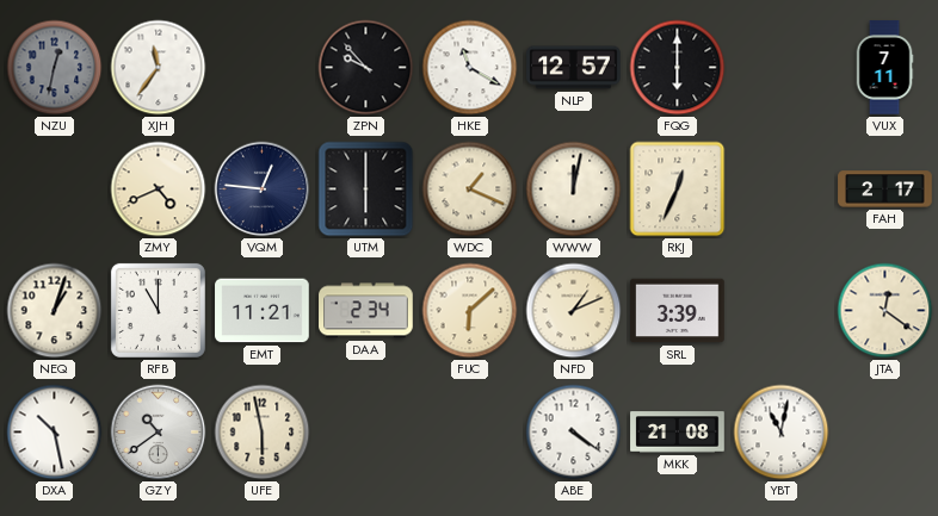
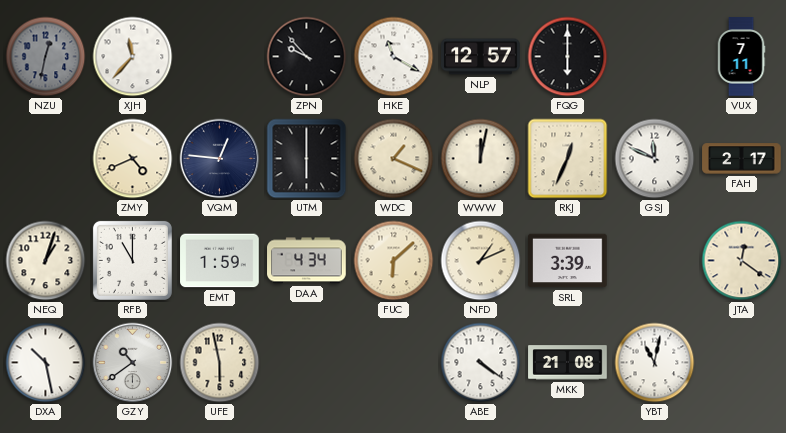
XJH: 11:36 -> 11:37 (133, 57)
GSJ: none -> 11:49 (655, 159)
EMT: 11:21 -> 1:59 (220, 261)
DAA: 2:34 -> 4:34 (307, 261)
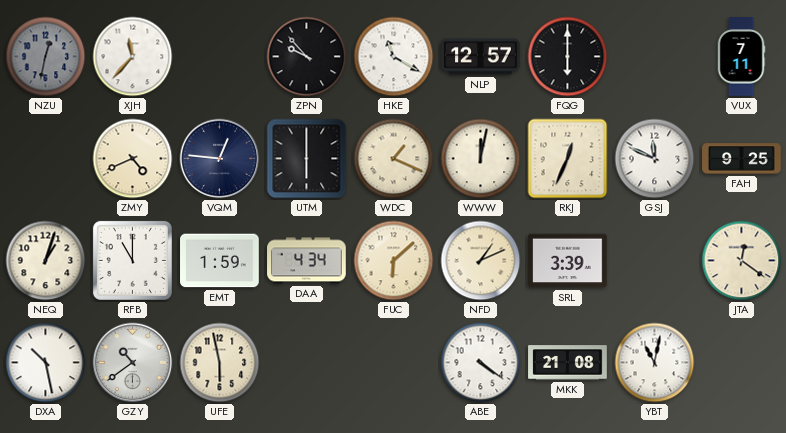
FAH: 2:17 -> 9:25 (742, 159)
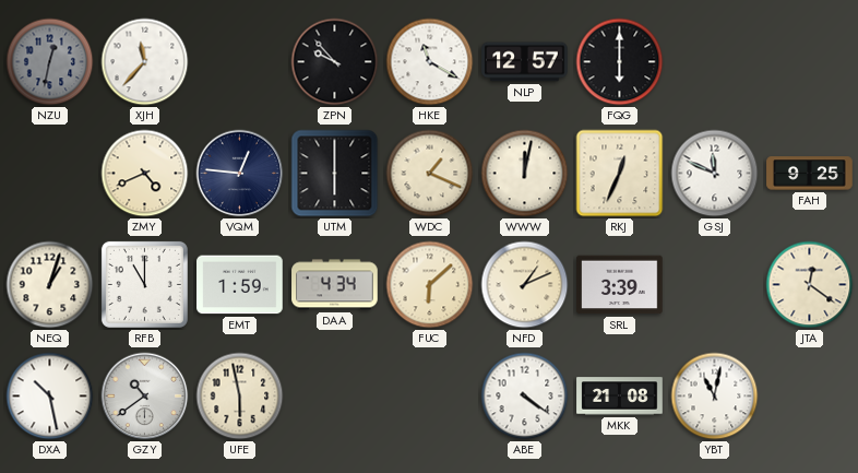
VUX: 7:11 -> none (741, 57)
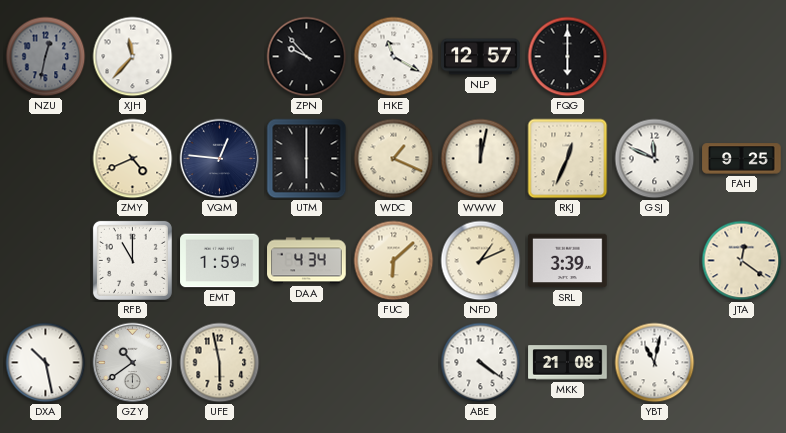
NEQ: 1:03 -> none (50, 285)
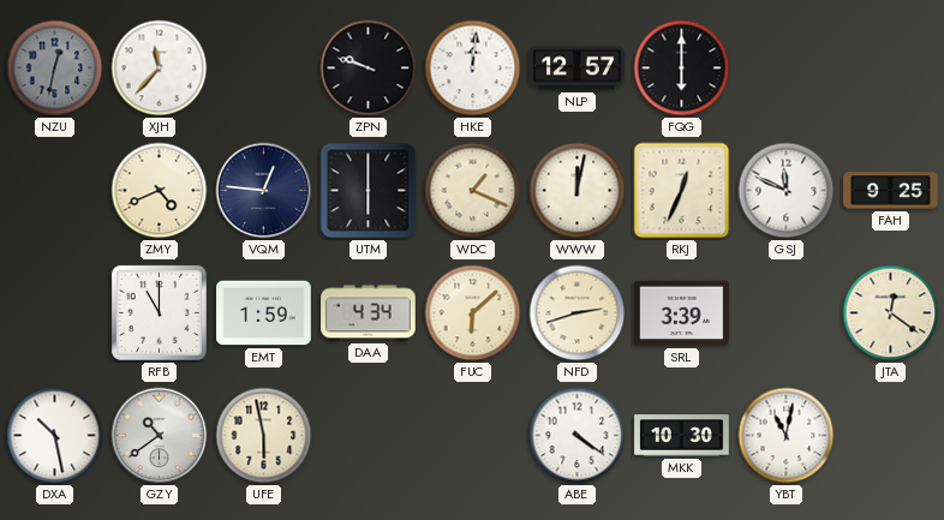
ZPN: 9:53 -> 9:48 (369, 68)
HKE: 11:20 -> 12:01 (473, 68)
NFD: 1:11 -> 2:42 (578, 313)
MKK: 21:08 -> 10:30 (682, 436)
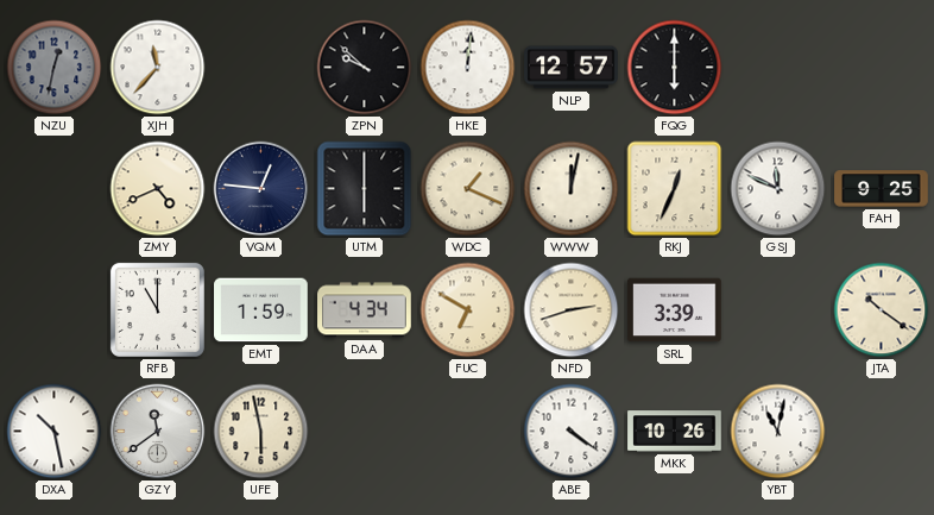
ZPN: 9:48 -> 9:52 (365, 68)
FUC: 6:08 -> 6:50 (468, 310)
JTA: 12:21 -> 10:21 (882, 310)
GZY: 10:39 -> 11:39 (158, 432)
MKK: 10:30 -> 10:26 (675, 432)
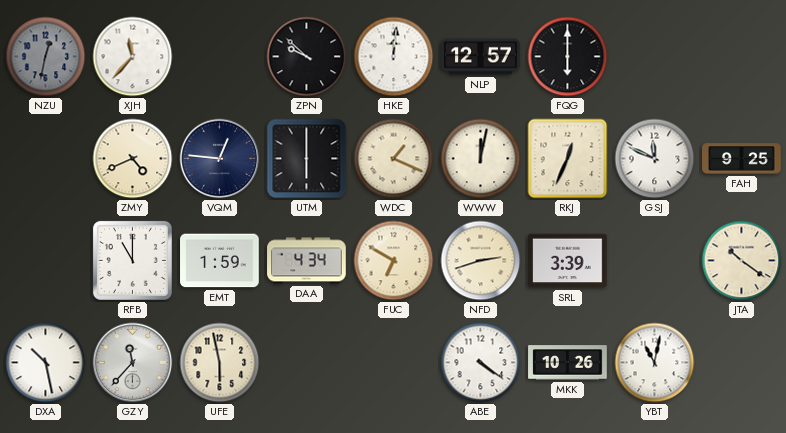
GZY: 11:39 -> 11:37 (133, 363)
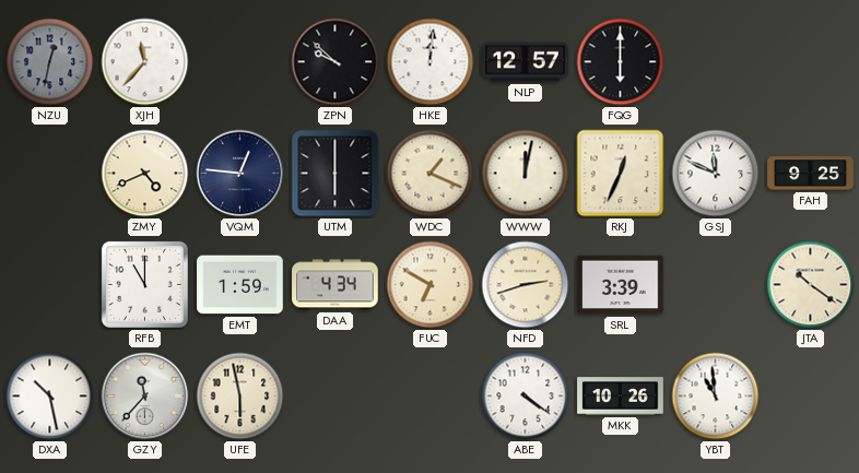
YBT: 11:02 -> 10:59 (716, 397)
